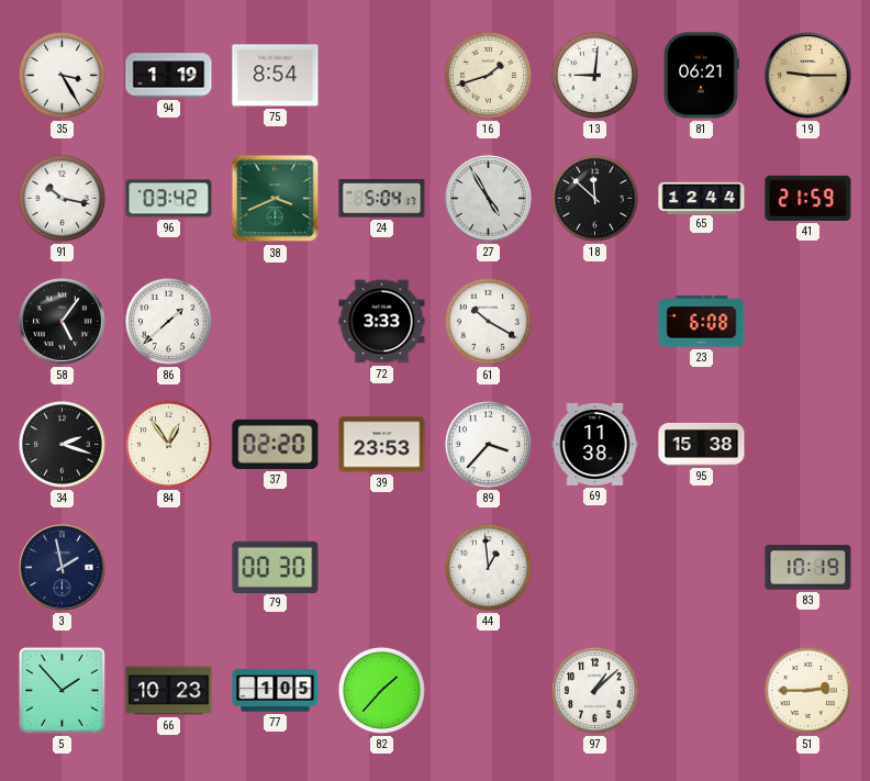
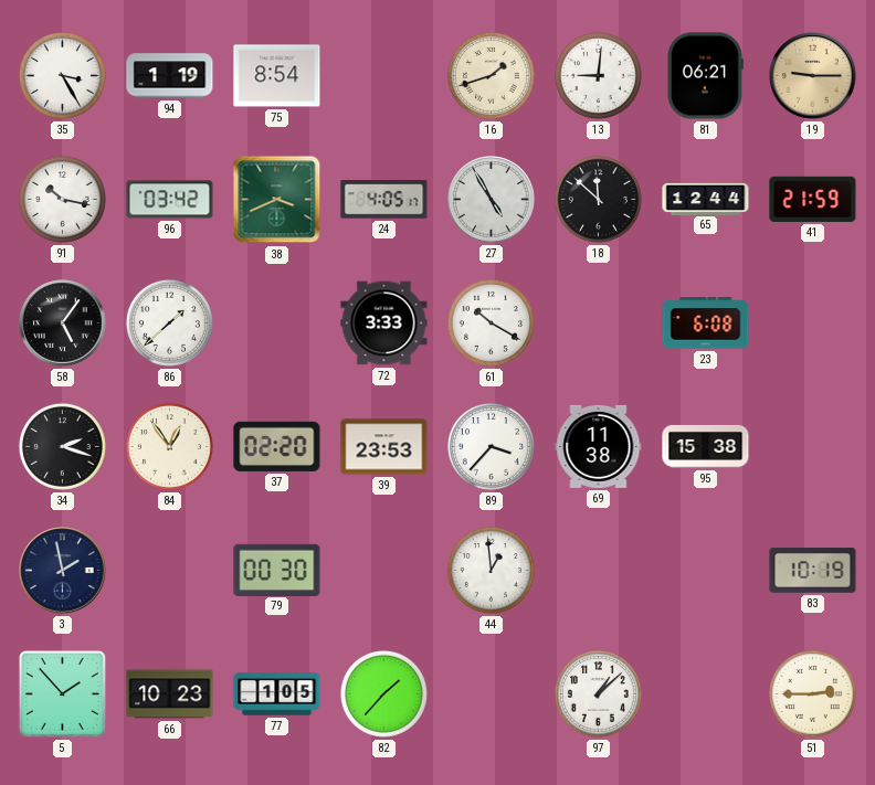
24: 5:04 -> 4:05 (384, 200)
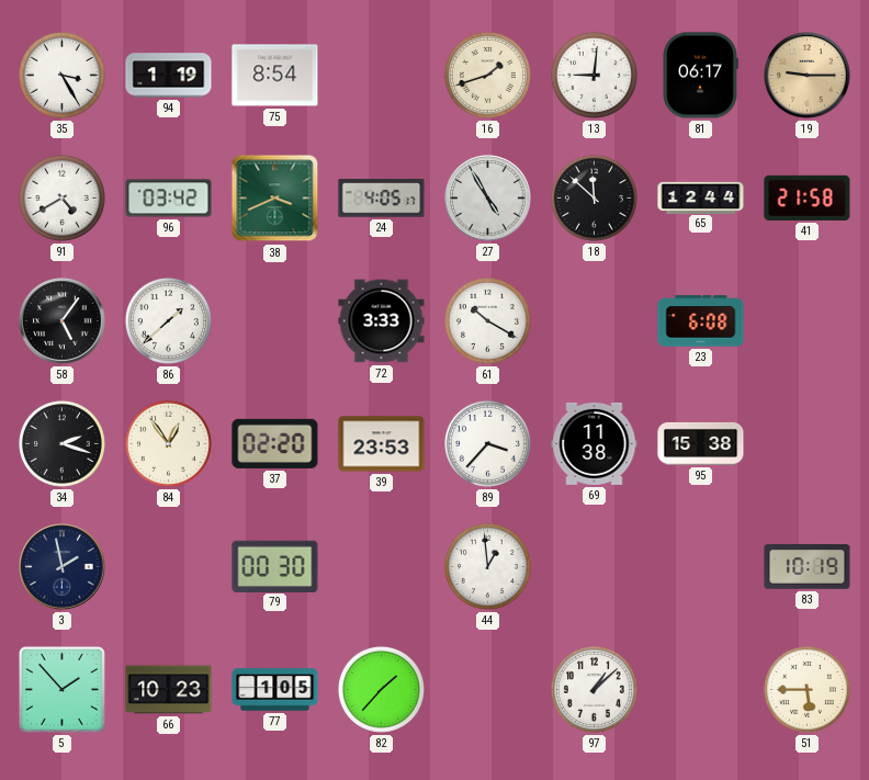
81: 06:21 -> 06:17 (700, 76)
91: 10:17 -> 4:40 (61, 197)
41: 21:59 -> 21:58 (808, 197)
51: 2:45 -> 5:45 (806, 689)
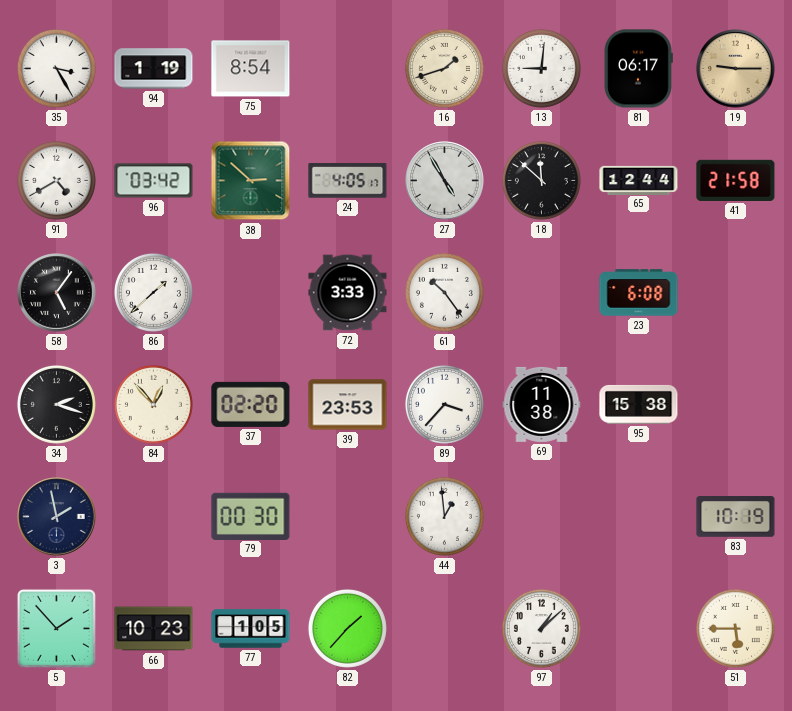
38: 3:41 -> 2:52 (251, 181)
61: 10:20 -> 10:24 (444, 292)
84: 12:54 -> 12:53 (153, 404)
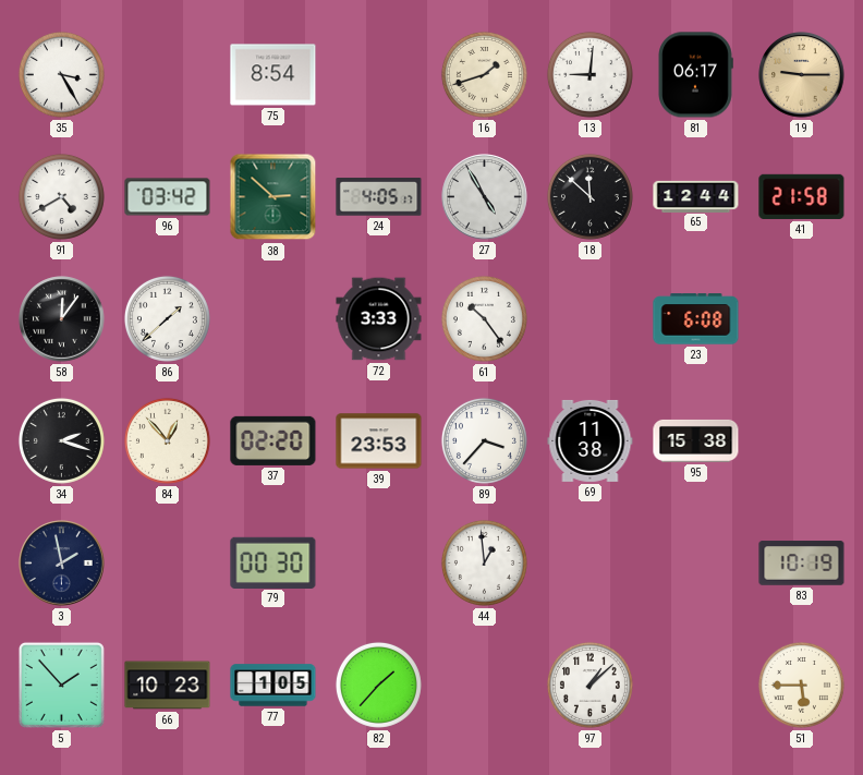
94: 1:19 -> none (154, 69)
58: 5:06 -> 12:06 (62, 319)
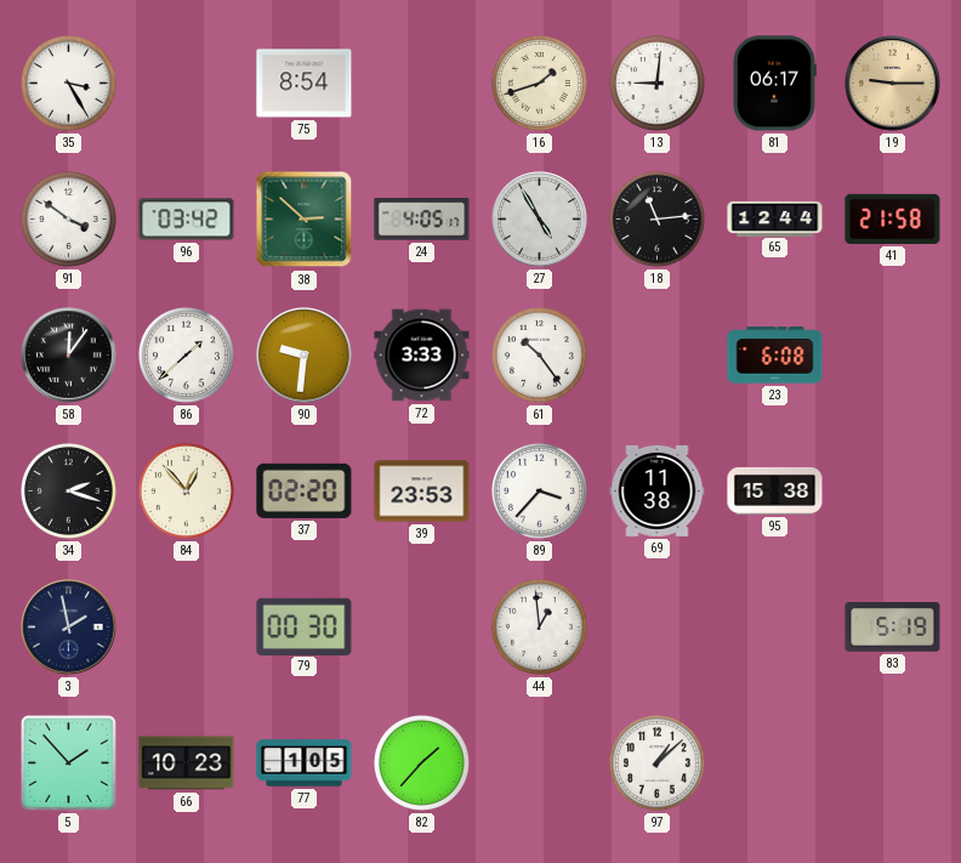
91: 4:40 -> 3:51 (68, 218)
18: 11:52 -> 11:14 (656, 218)
90: none -> 9:31 (305, 356)
83: 10:19 -> 5:19 (893, 628)
51: 5:45 -> none (801, 685)
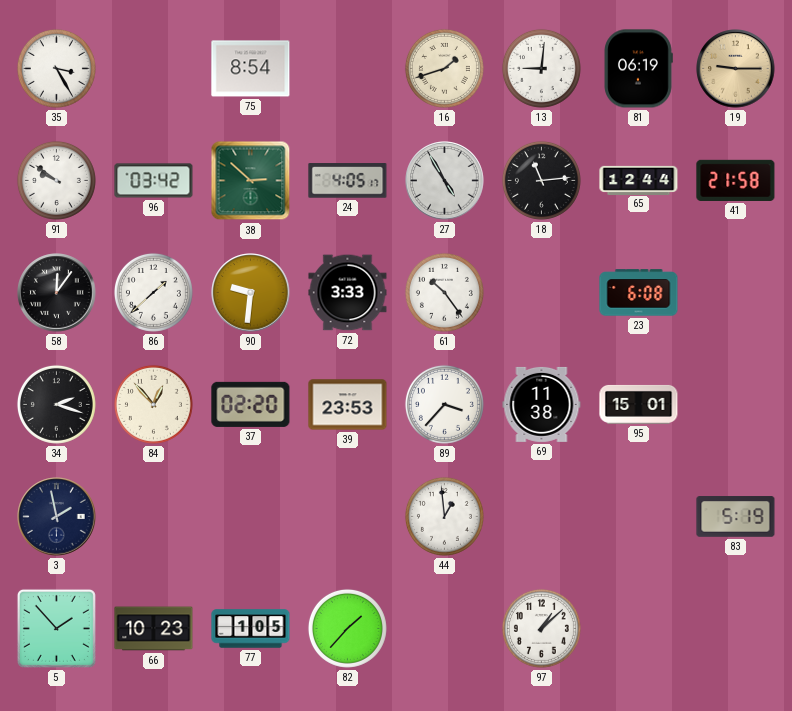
81: 06:17 -> 06:19 (638, 69)
91: 3:51 -> 9:51 (56, 180)
95: 15:38 -> 15:01 (639, 404)
79: 00:30 -> none (305, 626)
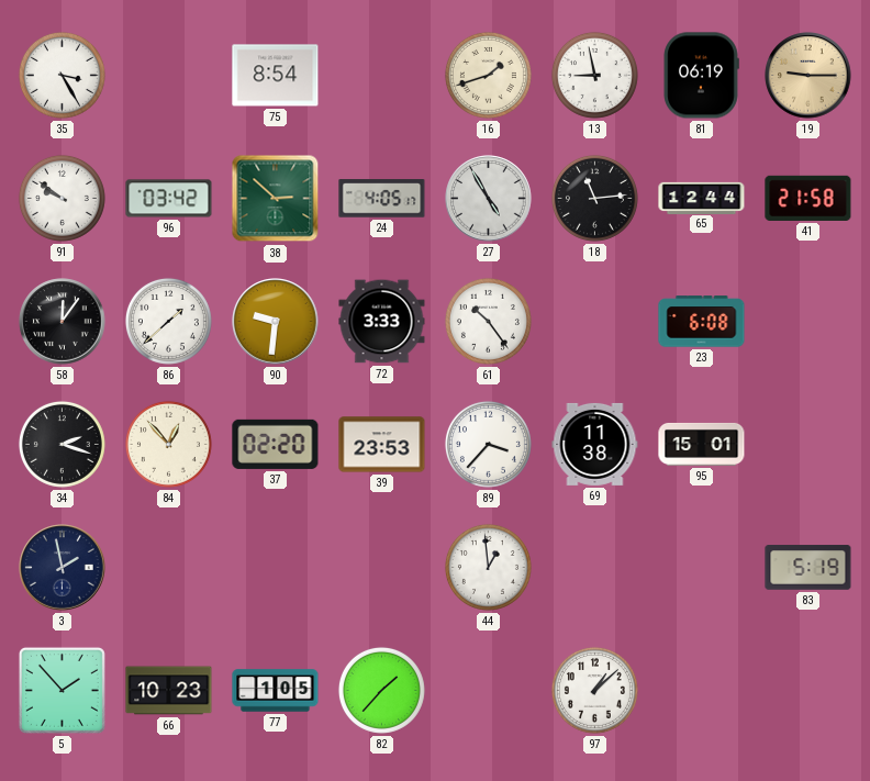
13: 9:01 -> 8:58 (594, 75)
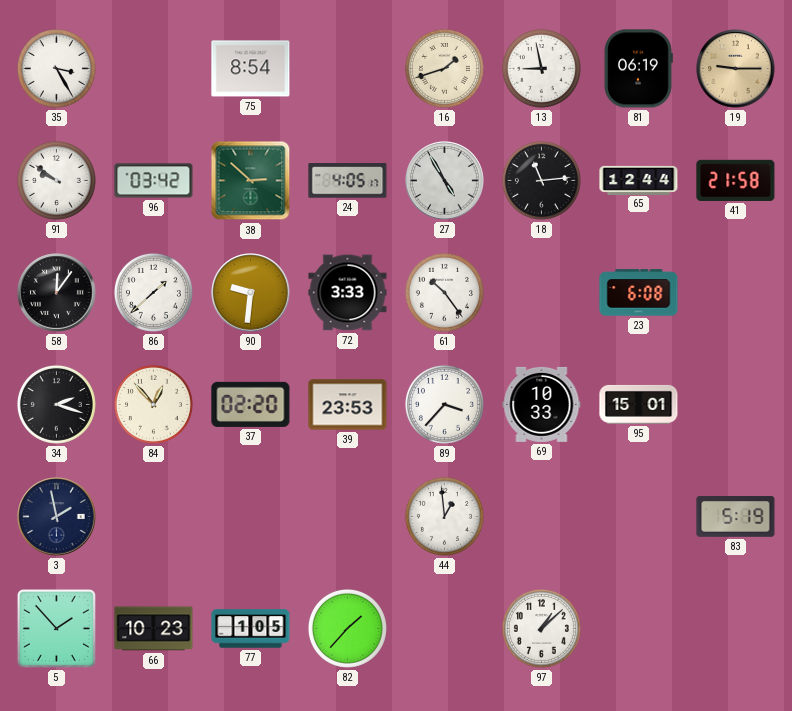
69: 11:38 -> 10:33 (542, 404)
